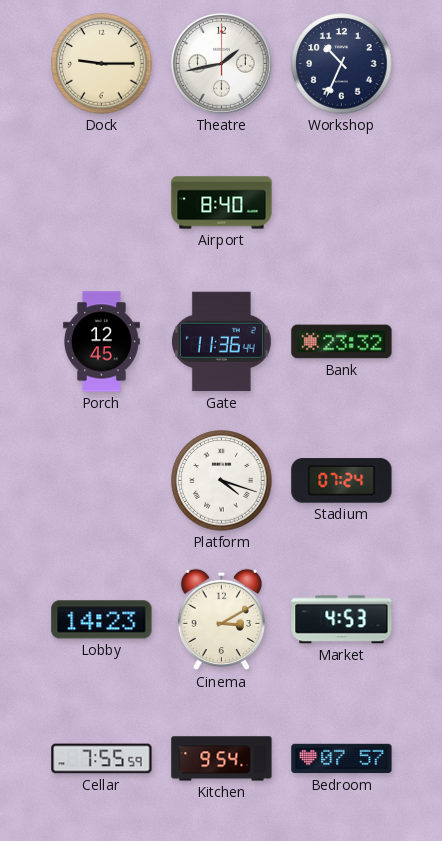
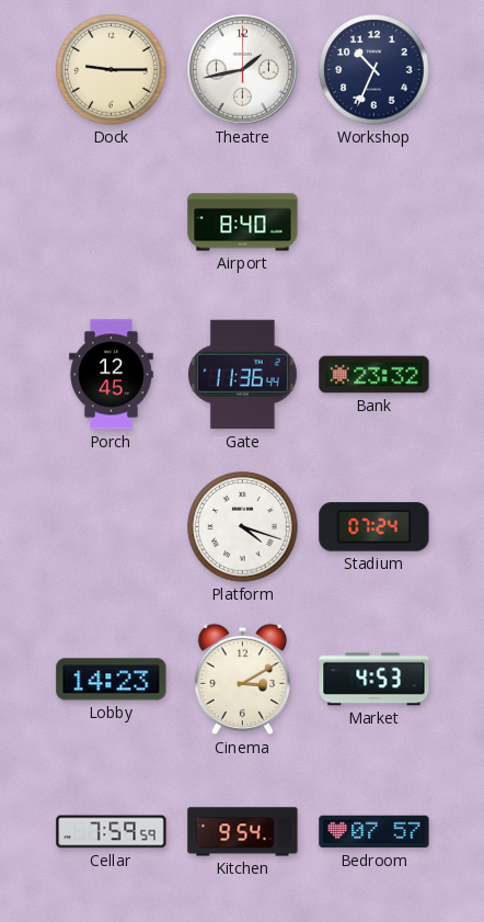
Cellar: 7:55 -> 7:59 (112, 832)
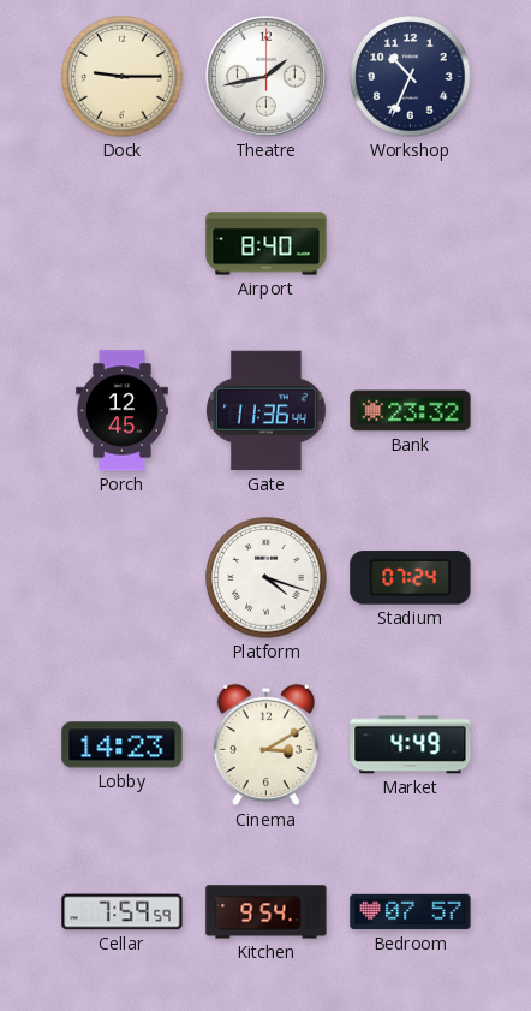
Market: 4:53 -> 4:49 (411, 745)
